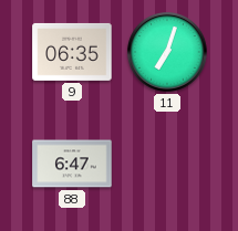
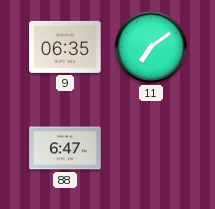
11: 7:03 -> 7:09 (151, 47)
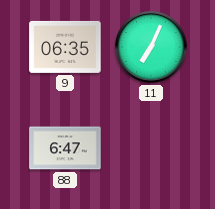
11: 7:09 -> 7:04 (151, 47)
